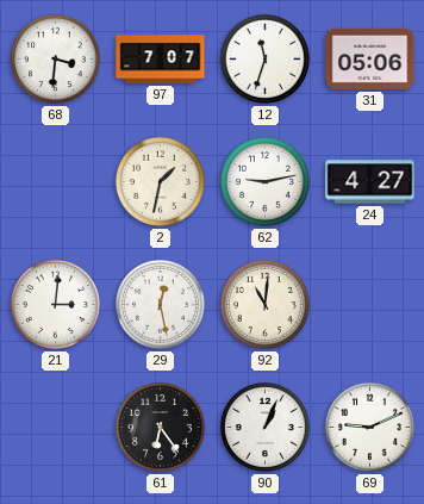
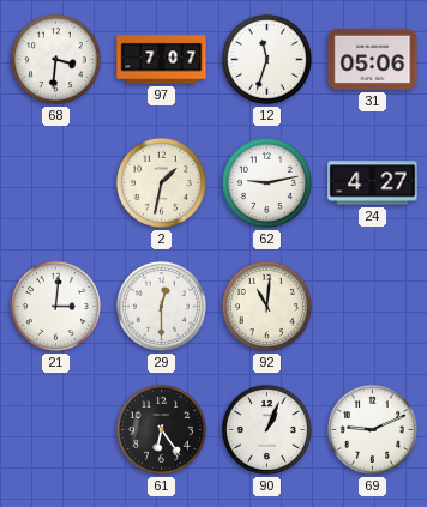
29: 12:28 -> 12:30 (161, 306)
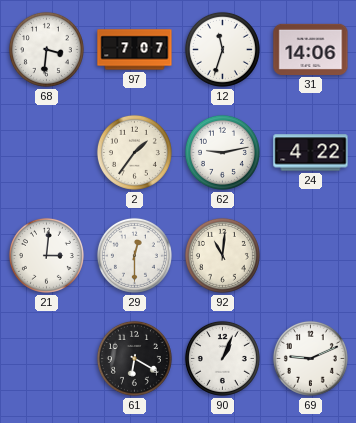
31: 05:06 -> 14:06 (311, 49)
2: 1:32 -> 1:36 (134, 152)
24: 4:27 -> 4:22 (311, 153)
61: 6:24 -> 6:20 (134, 358)
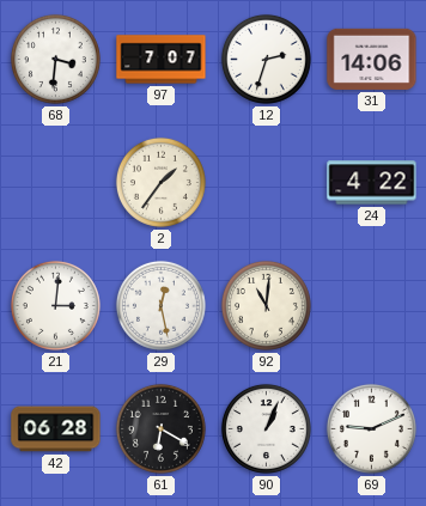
12: 11:33 -> 2:33 (266, 59)
62: 9:13 -> none (222, 152)
29: 12:30 -> 12:28 (160, 305)
42: none -> 06:28 (56, 429)
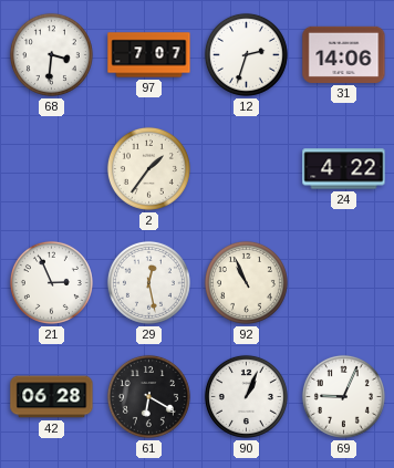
21: 3:01 -> 2:56 (51, 282)
92: 11:01 -> 10:56 (246, 282)
69: 9:11 -> 9:04 (343, 396)
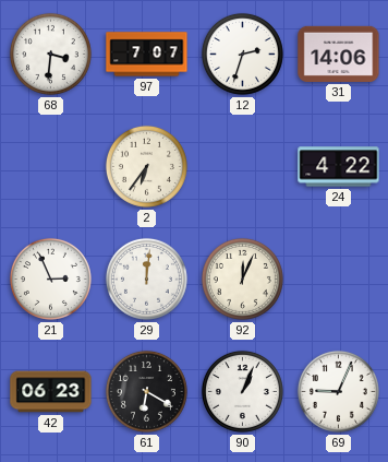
2: 1:36 -> 6:36 (146, 166)
29: 12:28 -> 12:01 (146, 279)
92: 10:56 -> 12:04 (242, 279)
42: 06:28 -> 06:23 (51, 392)
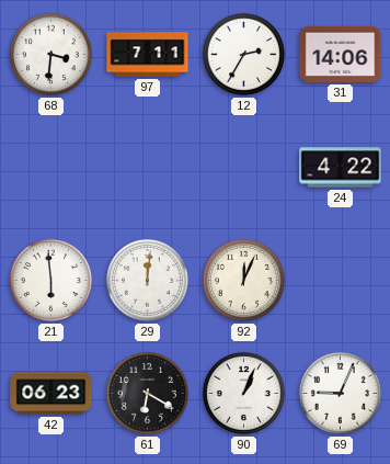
97: 7:07 -> 7:11 (148, 55)
12: 2:33 -> 2:35 (243, 54)
2: 6:36 -> none (146, 166)
21: 2:56 -> 5:59 (50, 280)
